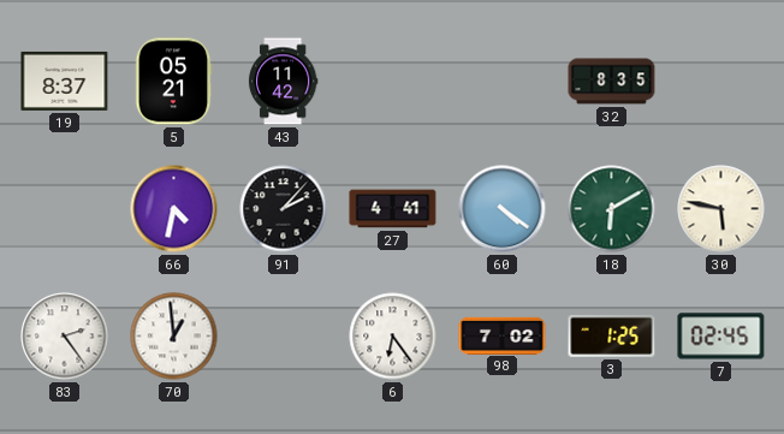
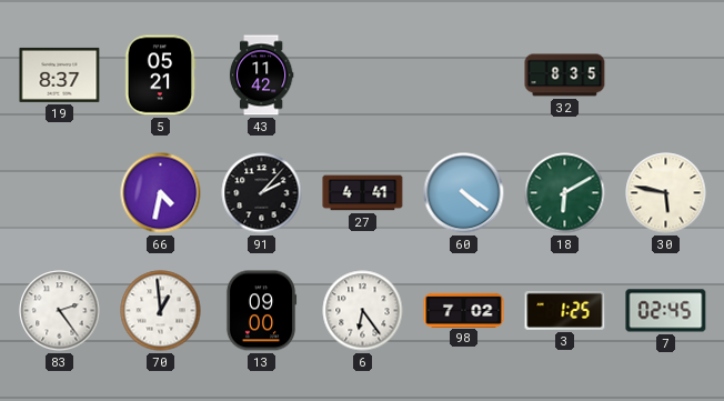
13: none -> 09:00 (261, 311)
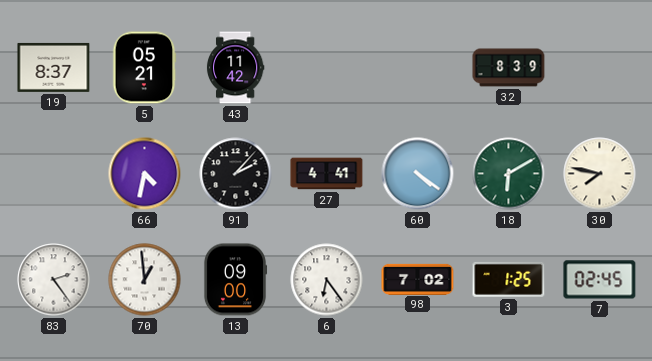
32: 8:35 -> 8:39 (509, 68)
30: 5:47 -> 7:47 (600, 174)
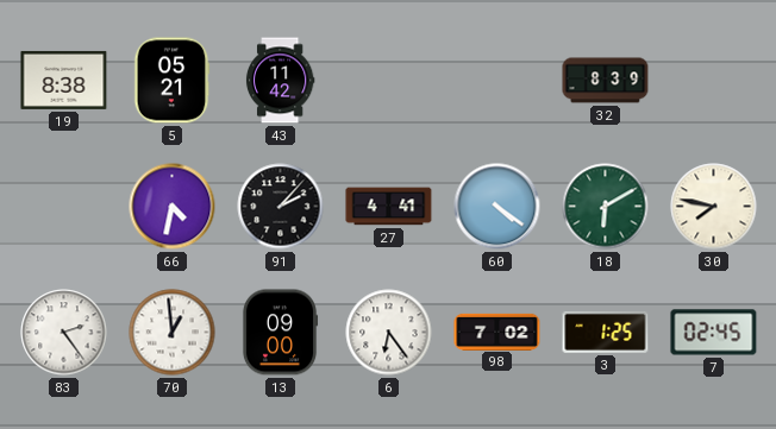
19: 8:37 -> 8:38 (64, 80)
